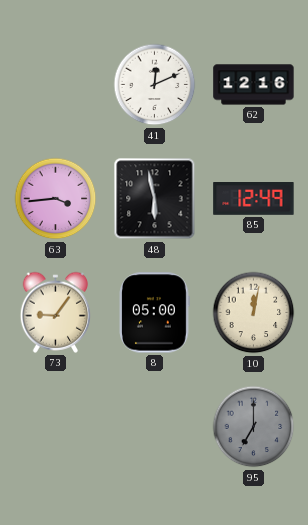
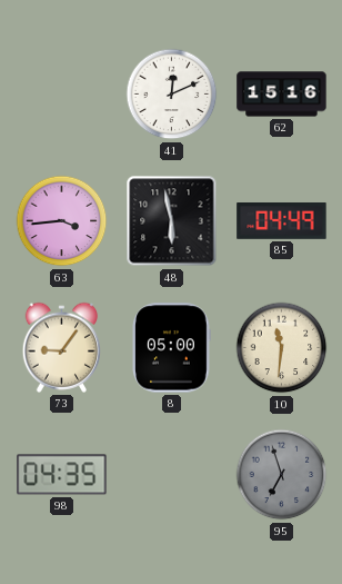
62: 12:16 -> 15:16 (282, 95)
85: 12:49 -> 04:49 (282, 221)
10: 12:02 -> 11:31 (282, 348)
98: none -> 04:35 (62, 475)
95: 7:00 -> 6:57 (282, 475)
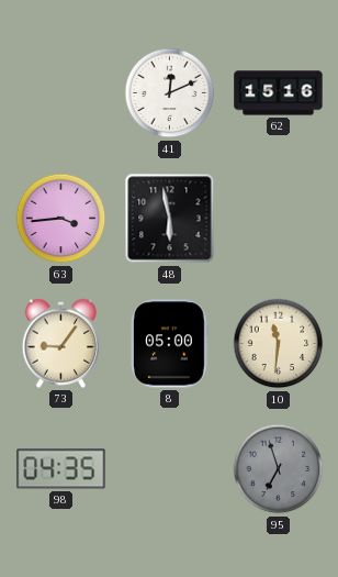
85: 04:49 -> none (282, 221)
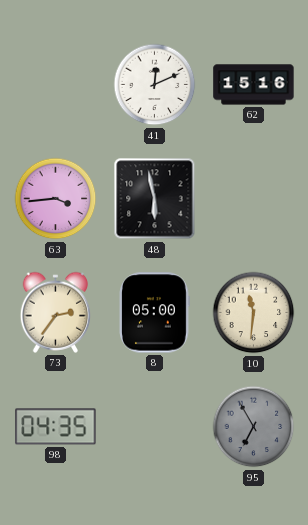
73: 9:06 -> 2:36 (56, 312)
95: 6:57 -> 6:55 (254, 427)
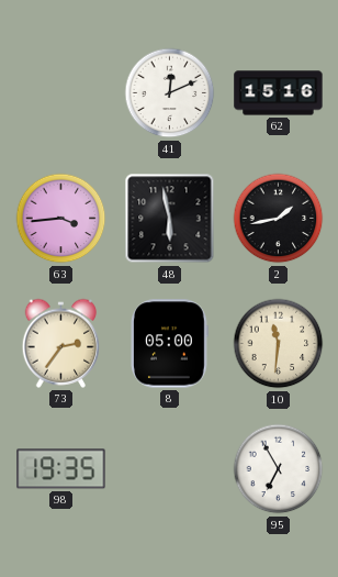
2: none -> 1:43 (279, 219)
98: 04:35 -> 19:35 (61, 469)
95 dial: grey -> white (279, 469)
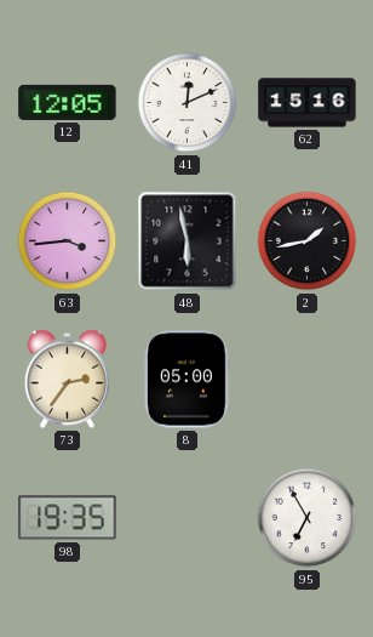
12: none -> 12:05 (68, 102)
10: 11:31 -> none (279, 344)
